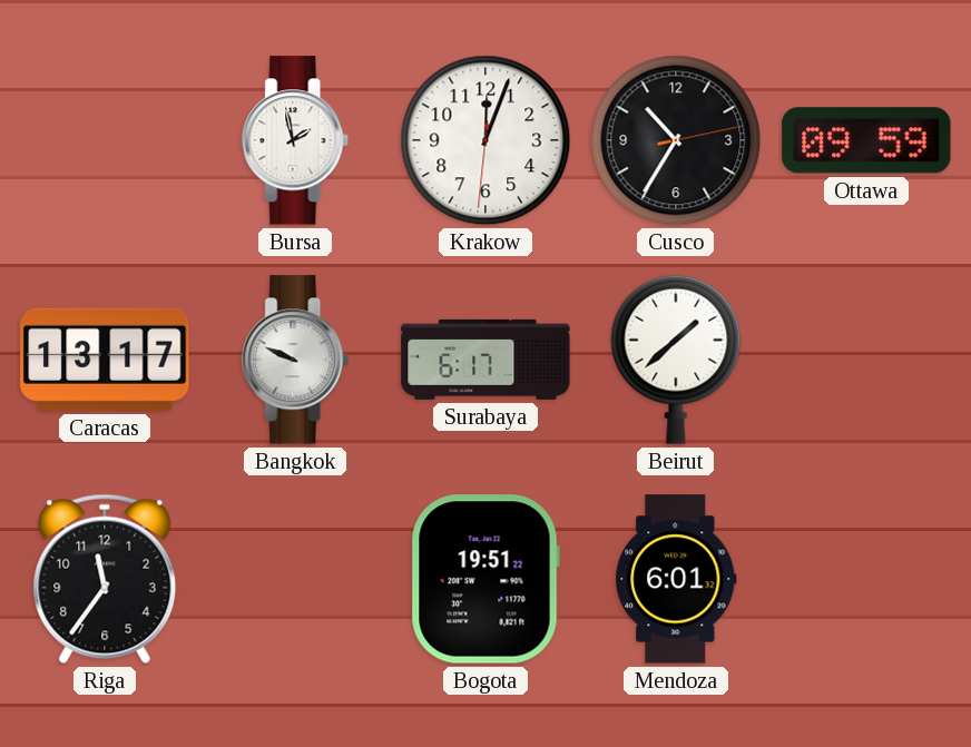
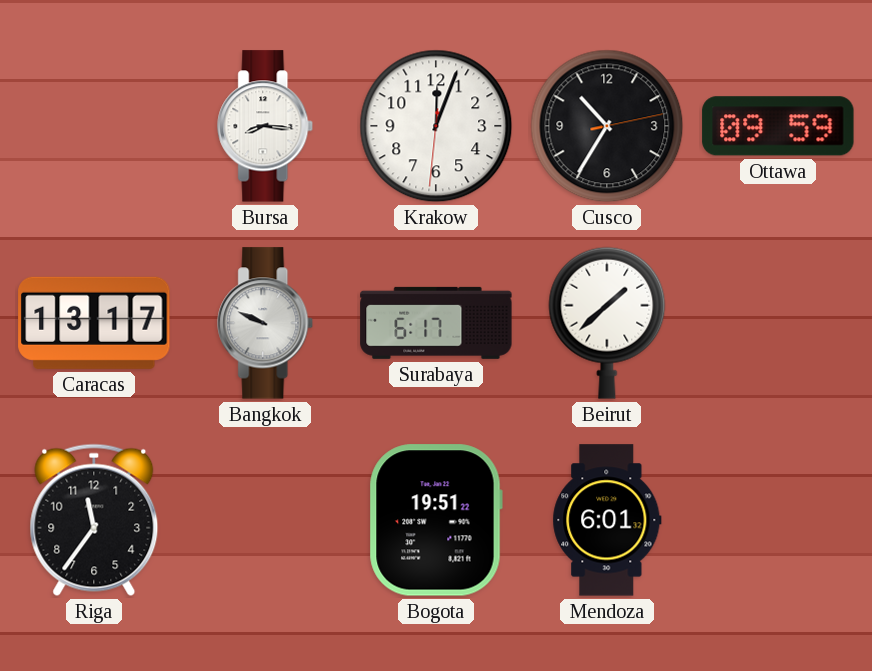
Bursa: 1:58 -> 8:16 (266, 126)
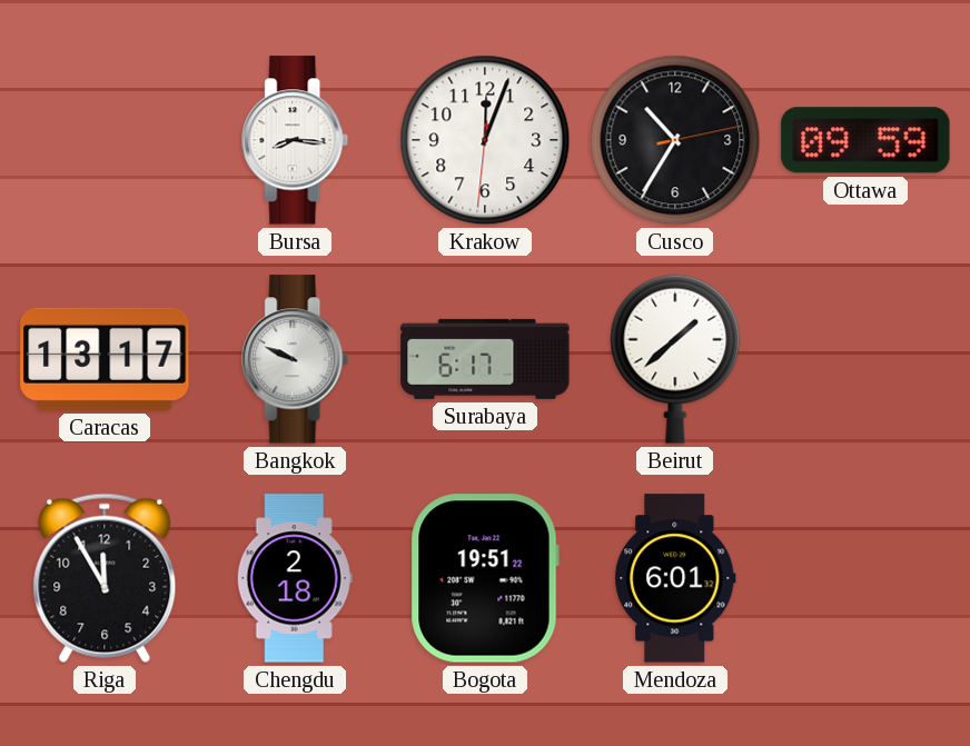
Riga: 11:36 -> 11:55 (105, 578)
Chengdu: none -> 2:18 (295, 578)
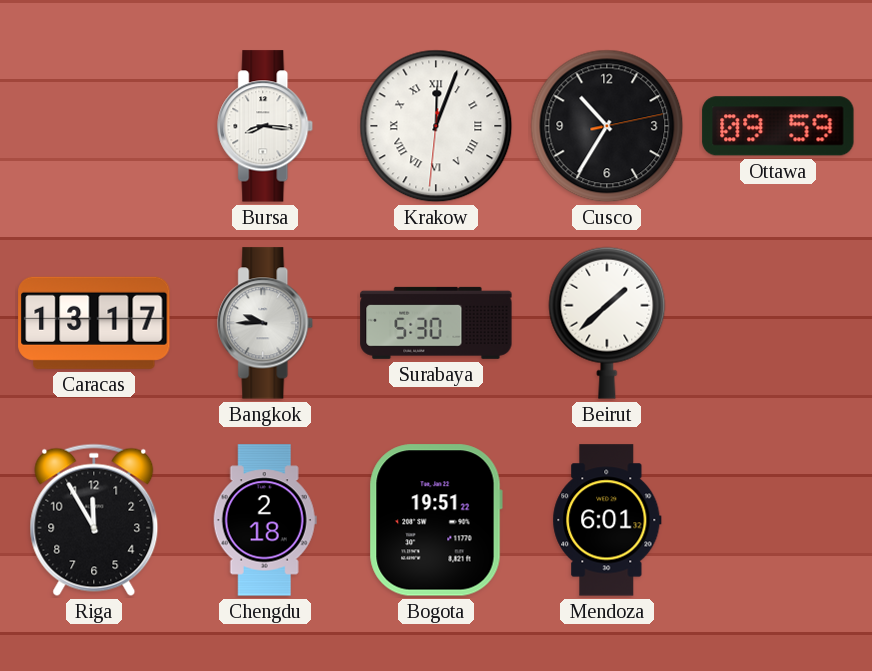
Krakow numerals: Arabic -> Roman (436, 126)
Bangkok: 9:49 -> 9:45 (266, 323)
Surabaya: 6:17 -> 5:30 (436, 323)
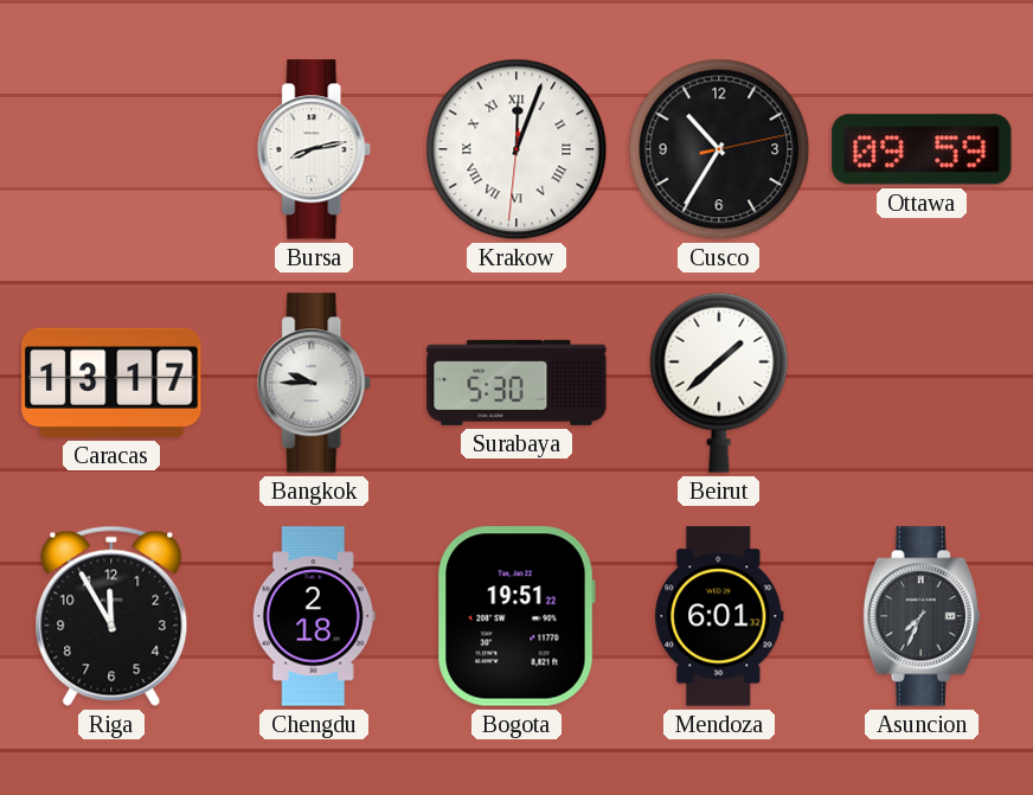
Bursa: 8:16 -> 8:13 (315, 149)
Asuncion: none -> 7:34 (922, 616)
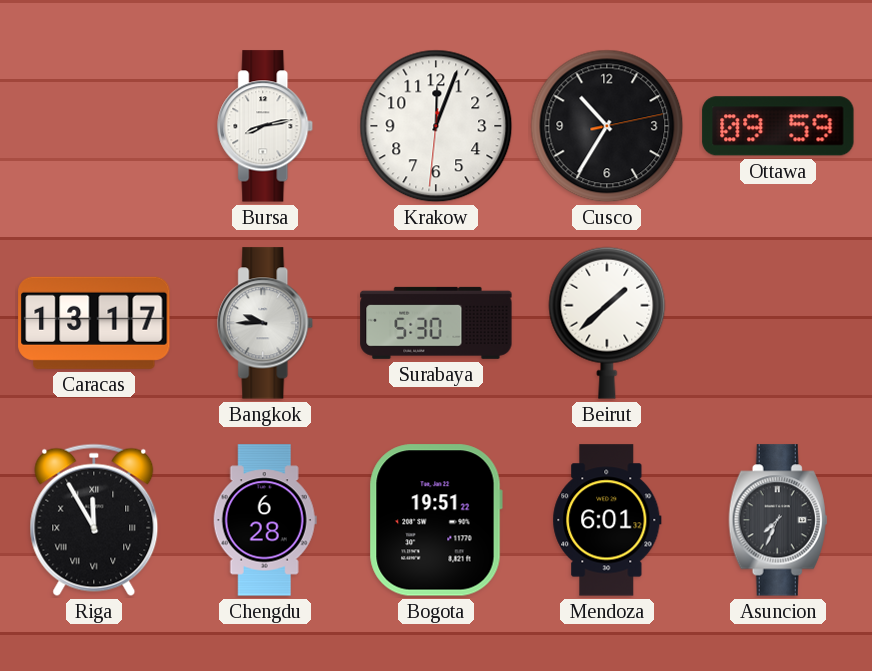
Krakow numerals: Roman -> Arabic (436, 126)
Riga numerals: Arabic -> Roman (94, 520)
Chengdu: 2:18 -> 6:28 (265, 520)
